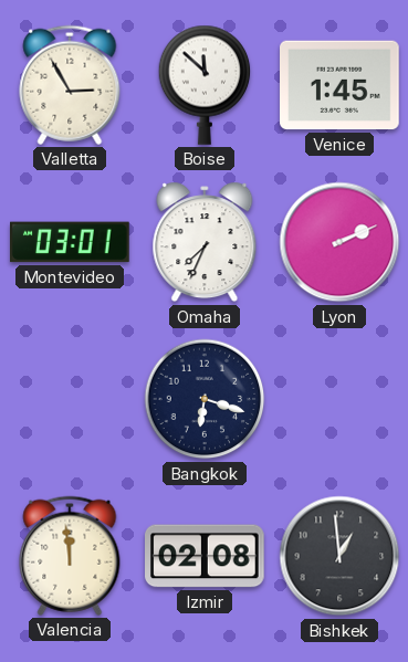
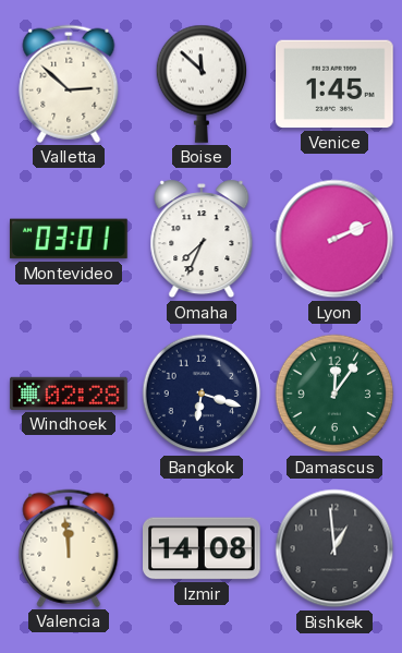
Valletta: 2:55 -> 2:52 (69, 84)
Windhoek: none -> 02:28 (69, 394)
Damascus: none -> 12:06 (334, 394)
Izmir: 02:08 -> 14:08 (203, 548)
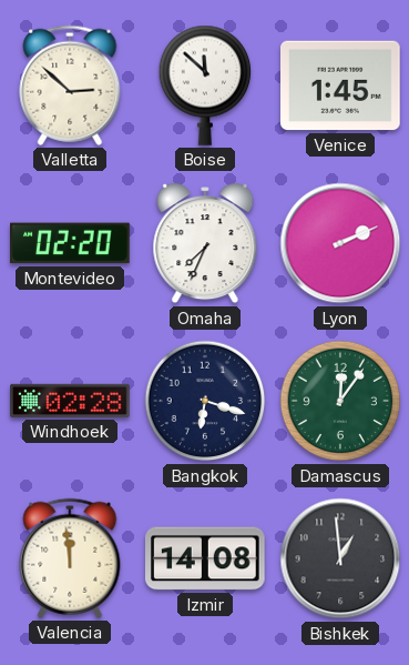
Montevideo: 03:01 -> 02:20 (71, 243)
